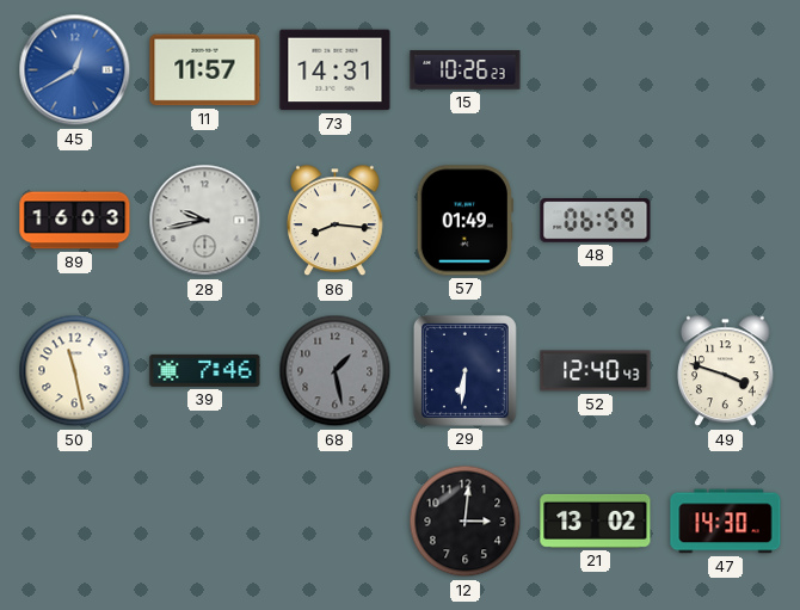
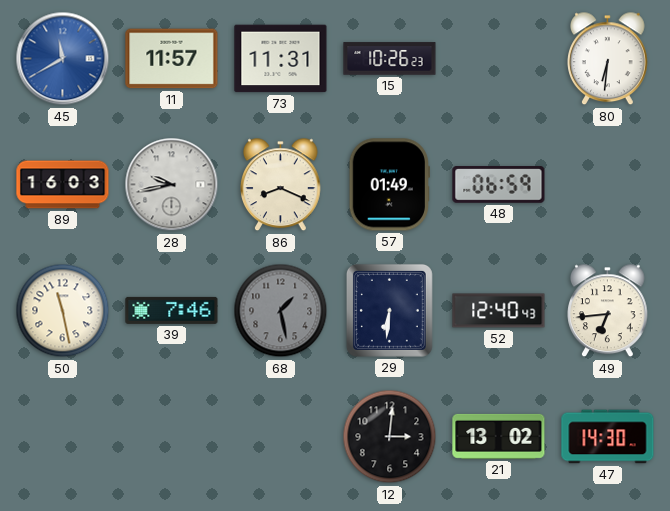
45: 12:40 -> 11:40 (63, 59)
73: 14:31 -> 11:31 (281, 59)
80: none -> 6:31 (608, 59)
86: 8:16 -> 8:19 (281, 185)
49: 3:48 -> 6:44 (608, 311)
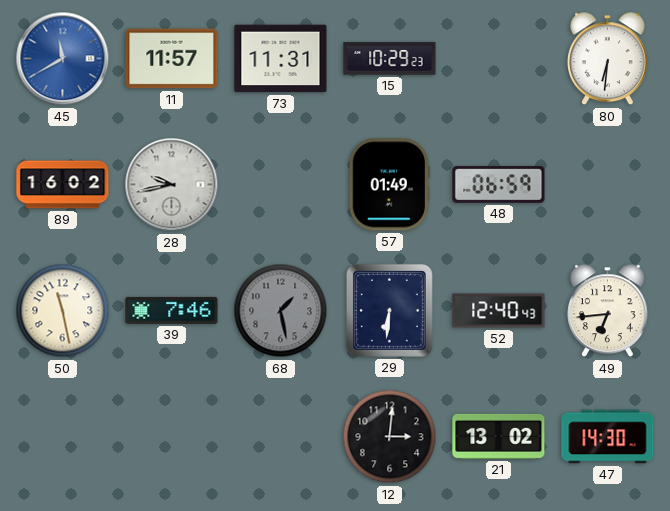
15: 10:26 -> 10:29 (390, 59)
89: 16:03 -> 16:02 (63, 185)
86: 8:19 -> none (281, 185)
